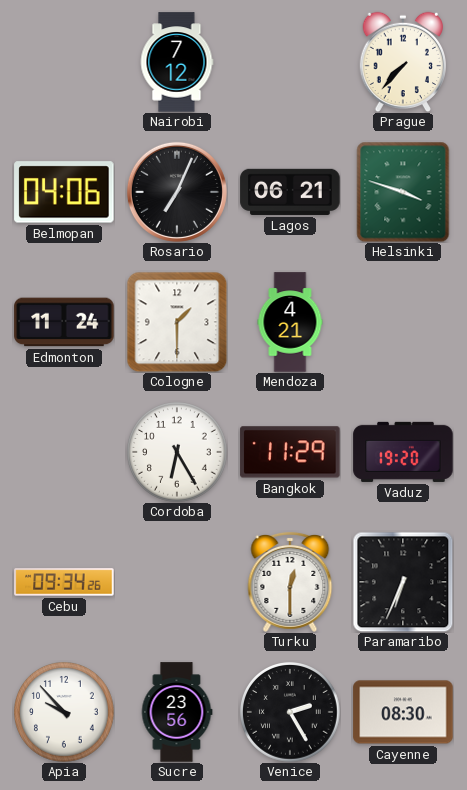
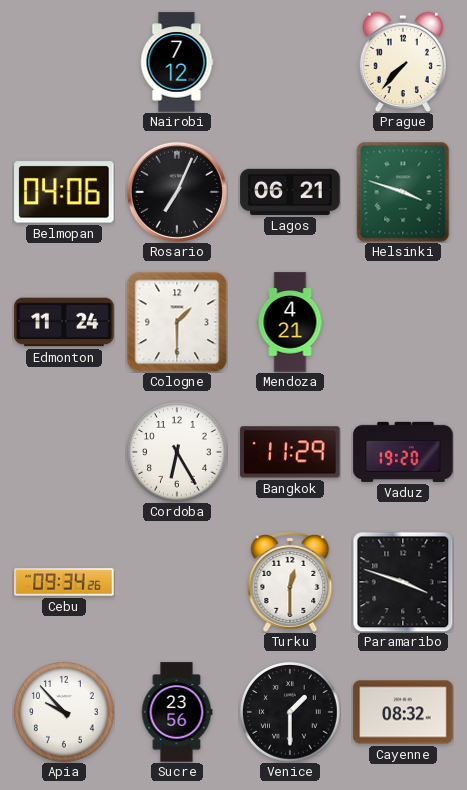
Paramaribo: 6:34 -> 3:48 (403, 582)
Venice: 2:25 -> 1:30 (291, 713)
Cayenne: 08:30 -> 08:32 (403, 712)
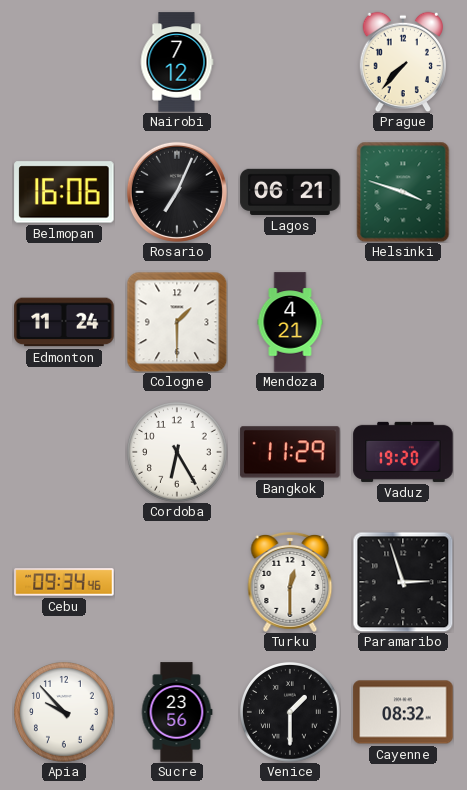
Belmopan: 04:06 -> 16:06 (64, 192)
Cebu: 09:34:26 -> 09:34:46 (64, 582)
Paramaribo: 3:48 -> 2:57 (403, 582)
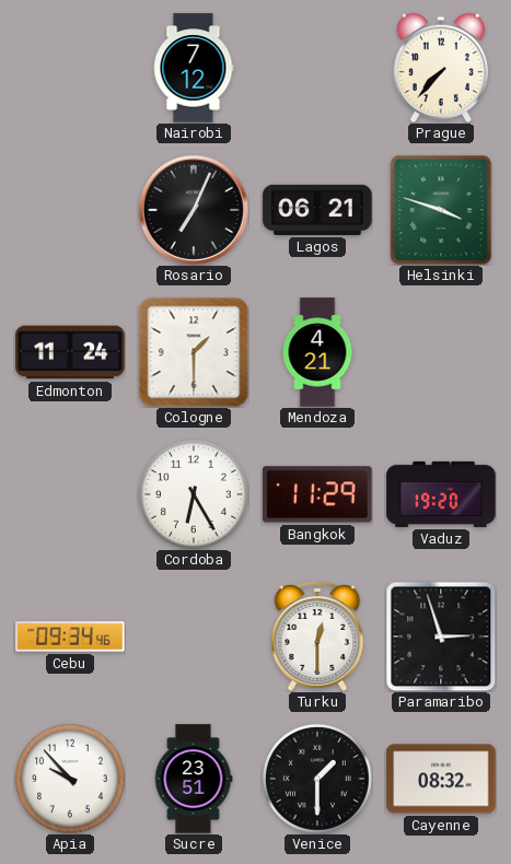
Belmopan: 16:06 -> none (64, 192)
Sucre: 23:56 -> 23:51 (194, 779)
